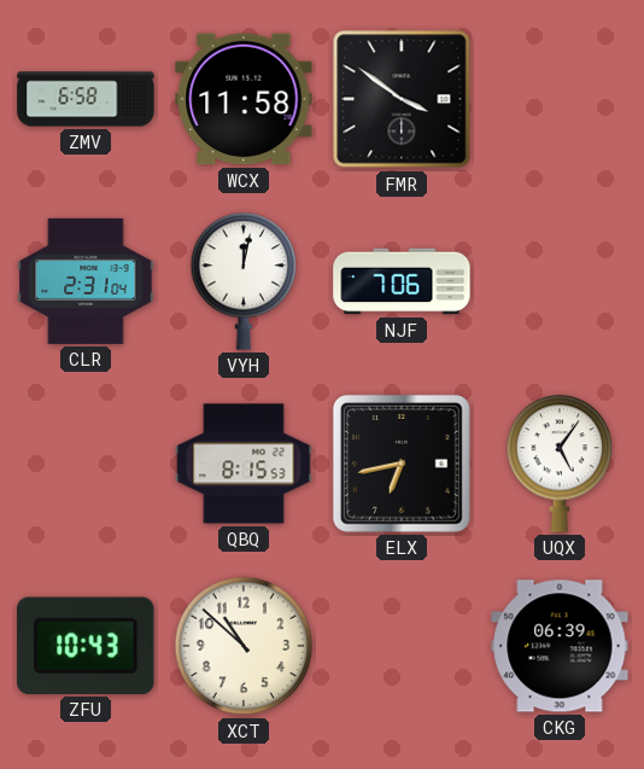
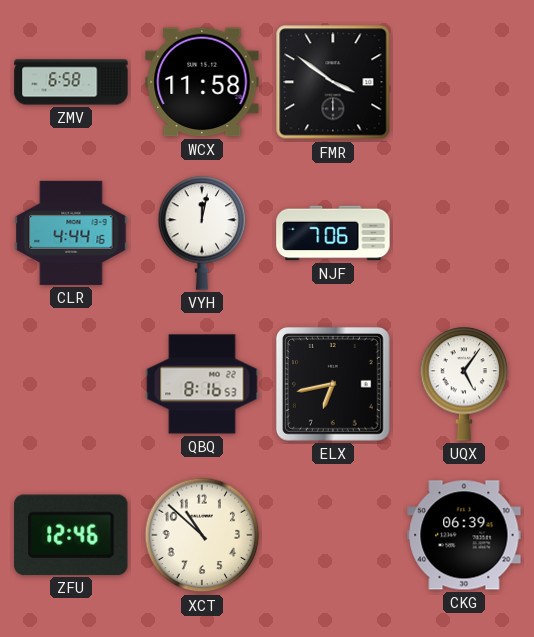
CLR: 2:31 -> 4:44 (71, 233)
QBQ: 8:15 -> 8:16 (202, 384)
ZFU: 10:43 -> 12:46 (71, 535)
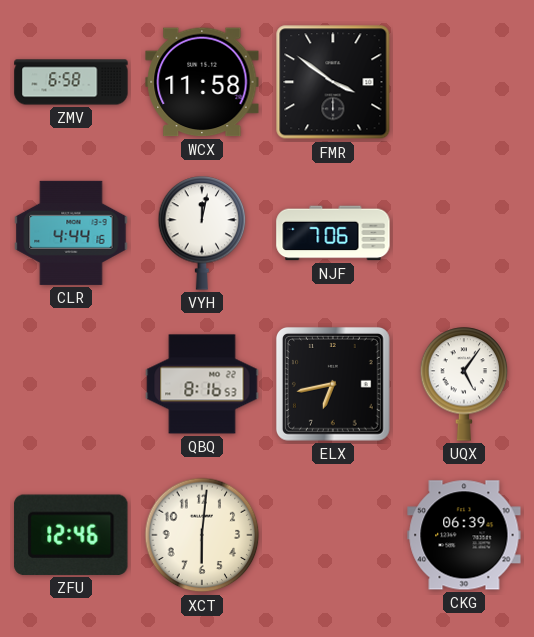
XCT: 10:52 -> 6:01 (202, 535)
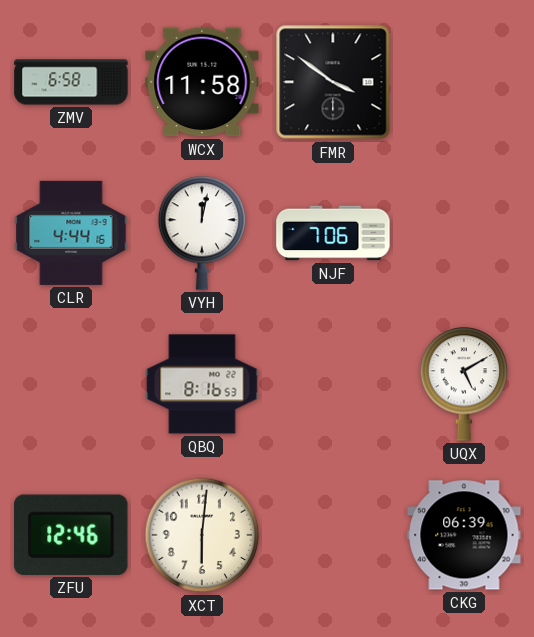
ELX: 6:43 -> none (333, 384)
UQX: 5:06 -> 5:10 (464, 384)
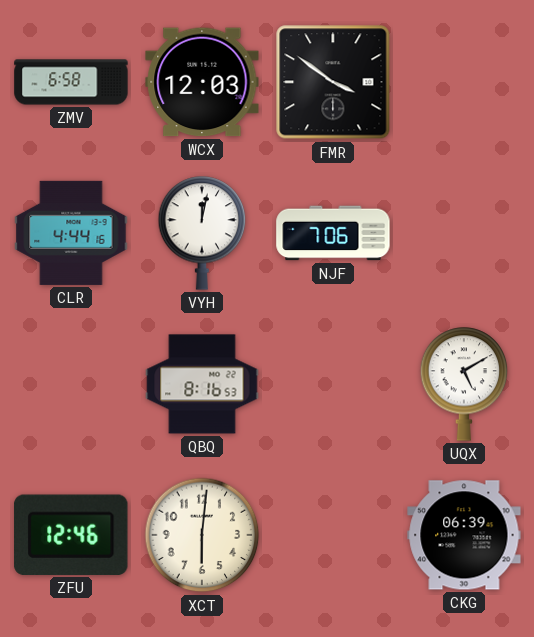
WCX: 11:58 -> 12:03 (202, 82)
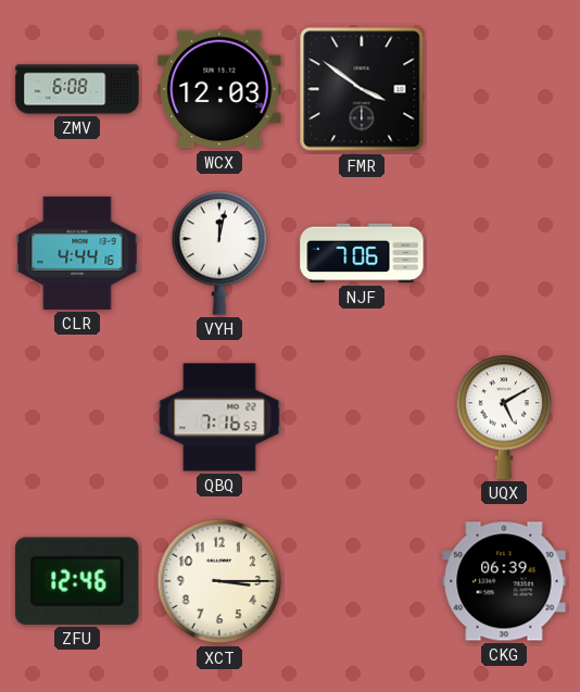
ZMV: 6:58 -> 6:08 (77, 89)
QBQ: 8:16 -> 7:16 (219, 417)
XCT: 6:01 -> 3:15 (219, 581)
